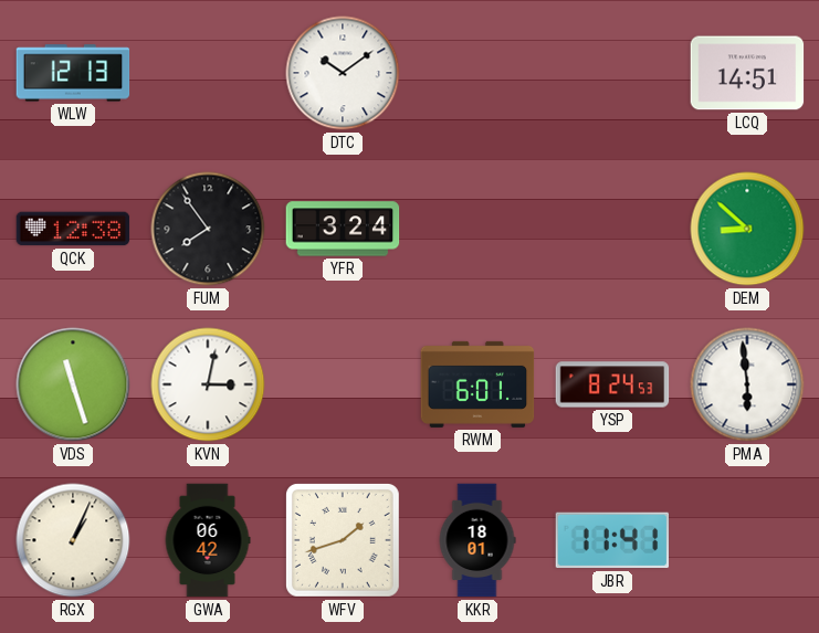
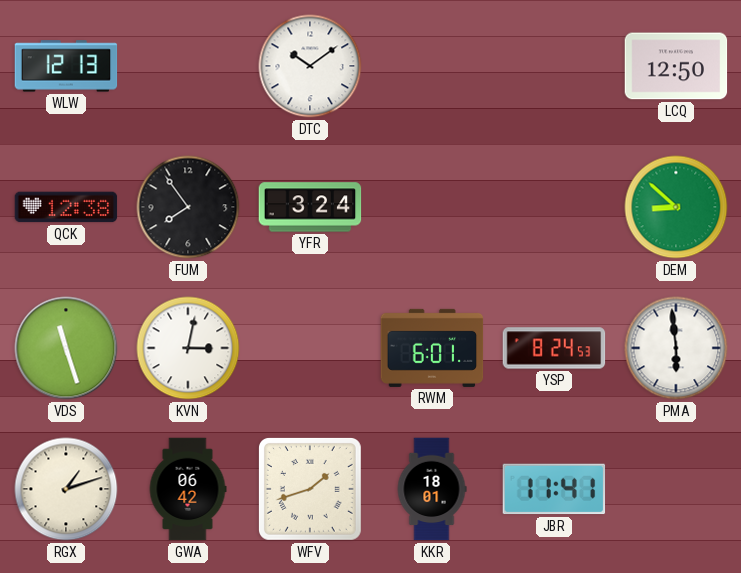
LCQ: 14:51 -> 12:50 (676, 66)
RGX: 1:04 -> 1:12 (66, 489)
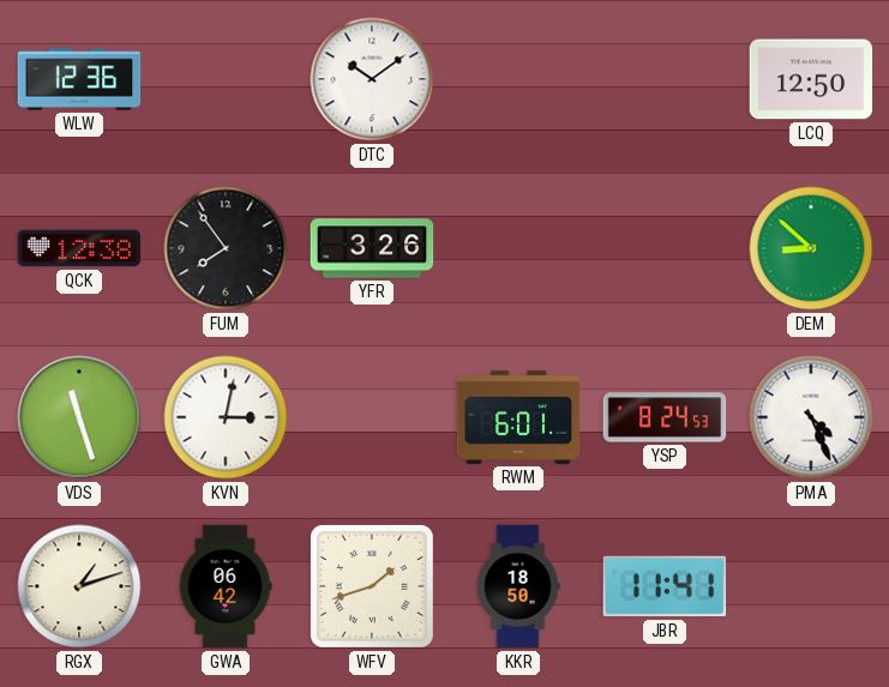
WLW: 12:13 -> 12:36 (79, 79)
YFR: 3:24 -> 3:26 (372, 248)
PMA: 5:59 -> 4:26 (811, 417)
KKR: 18:01 -> 18:50 (518, 586)
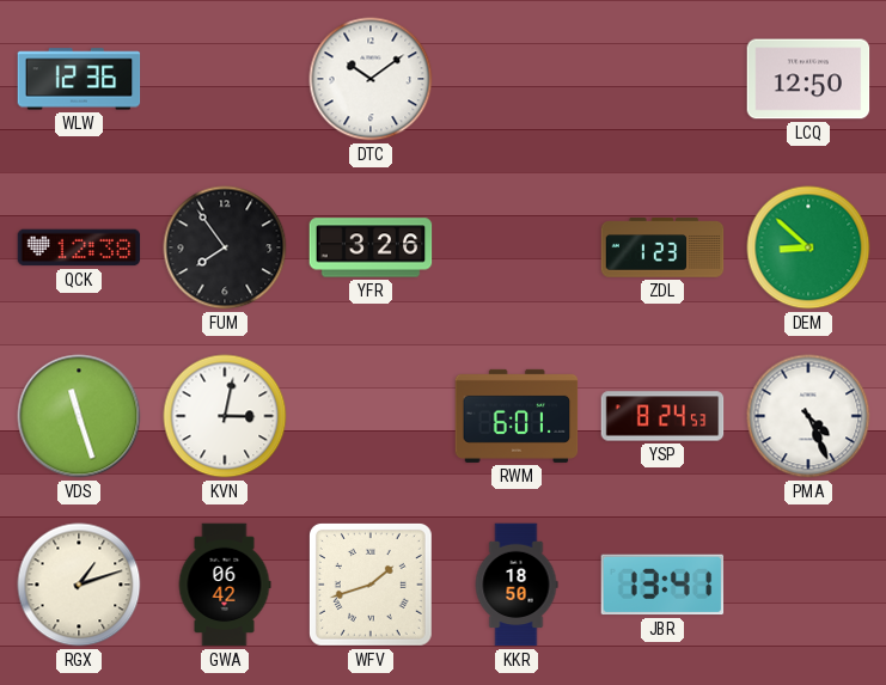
ZDL: none -> 1:23 (662, 247)
JBR: 11:41 -> 13:41 (662, 585)
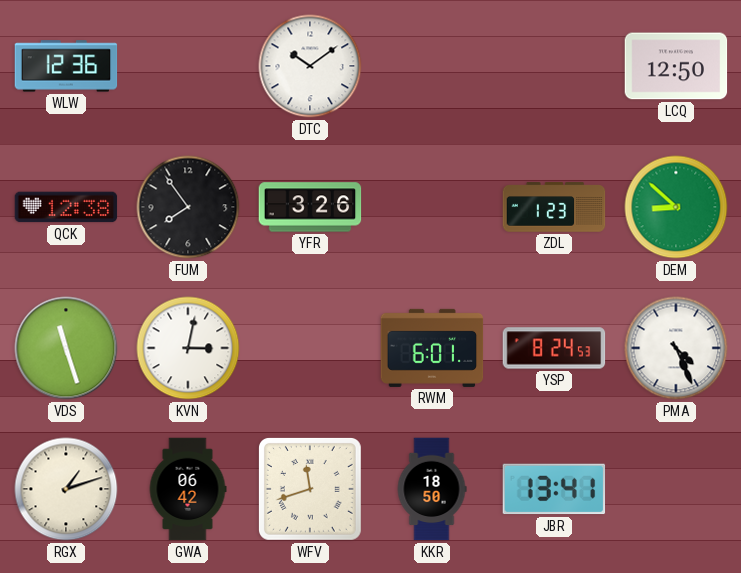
WFV: 1:42 -> 11:42 (310, 489)
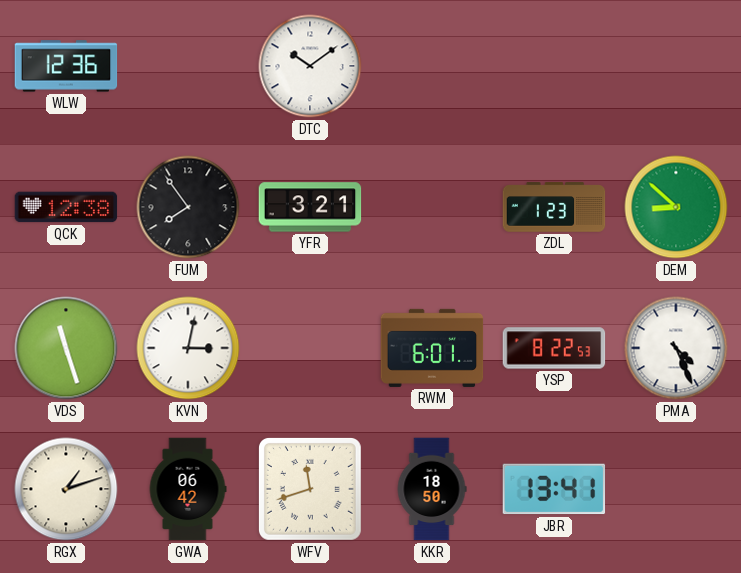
LCQ: 12:50 -> none (676, 66)
YFR: 3:26 -> 3:21 (310, 207)
YSP: 8:24 -> 8:22 (554, 348)
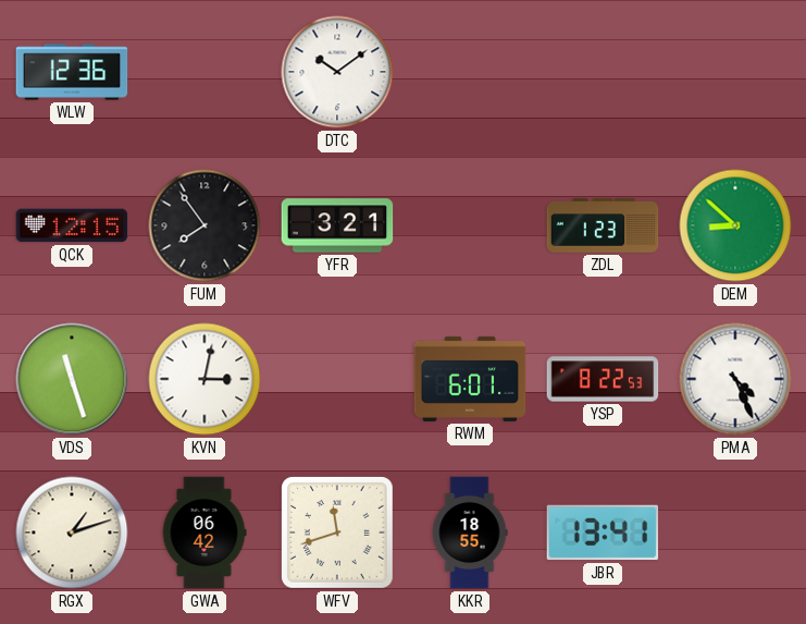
QCK: 12:38 -> 12:15 (72, 225)
KKR: 18:50 -> 18:55 (470, 533)
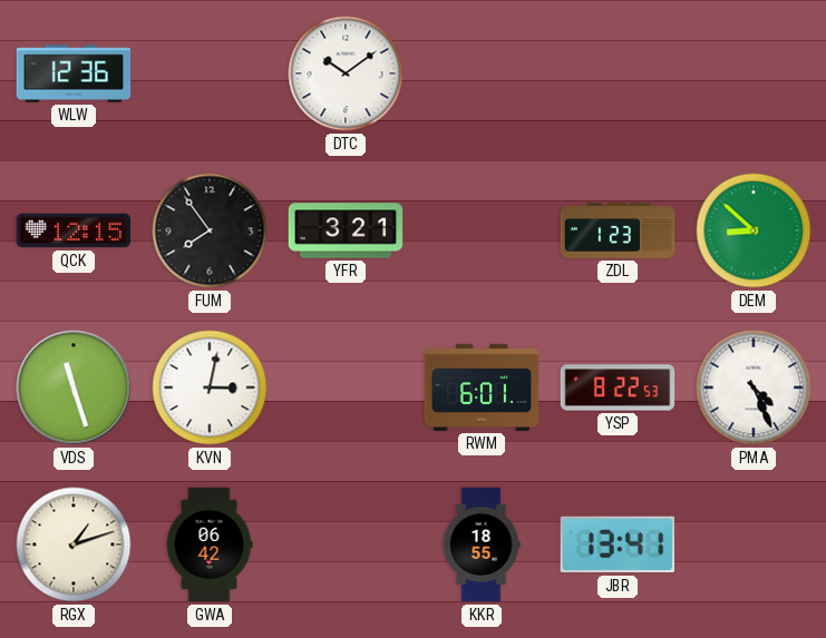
WFV: 11:42 -> none (337, 533)
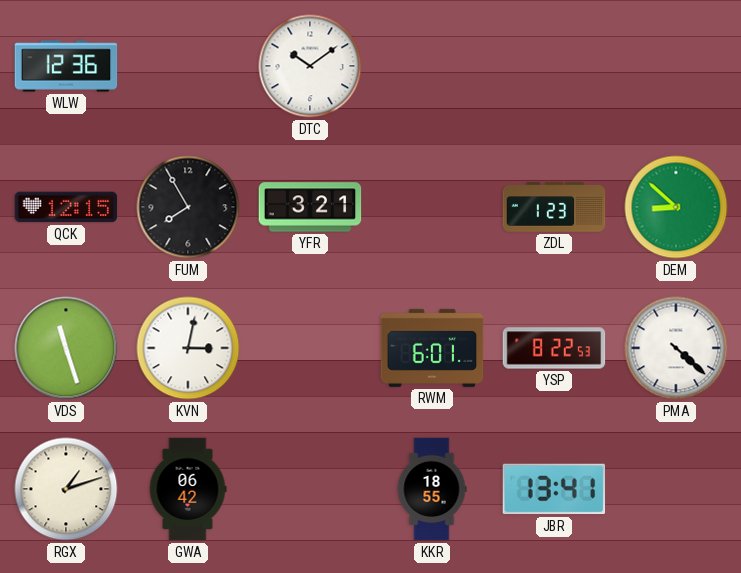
FUM: 7:54 -> 7:55 (188, 207)
PMA: 4:26 -> 4:22 (676, 348)
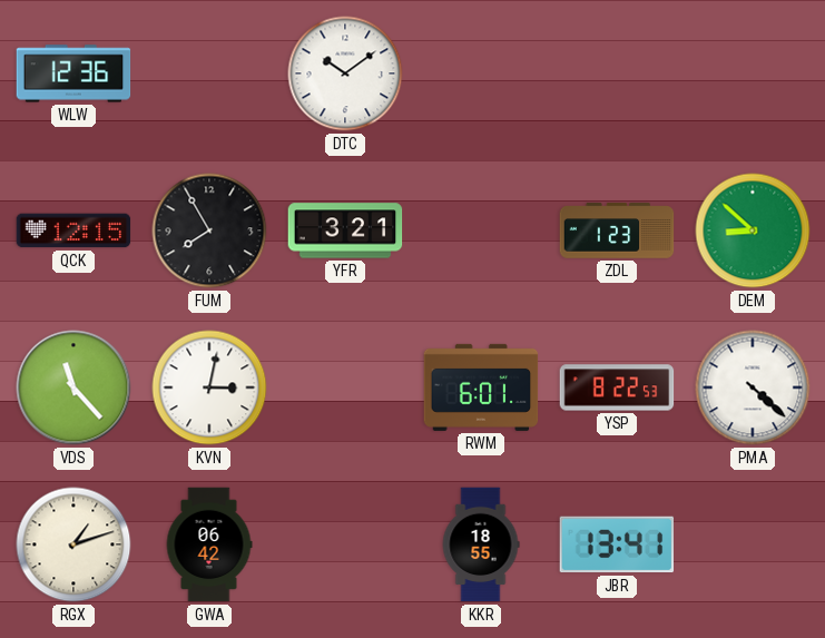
VDS: 11:27 -> 11:23 (73, 387)
